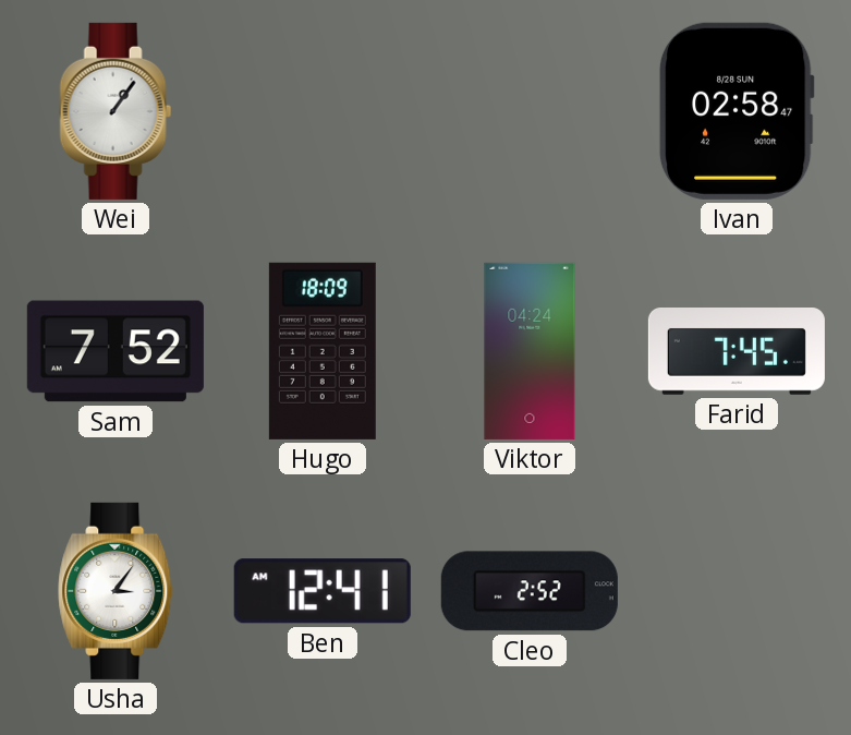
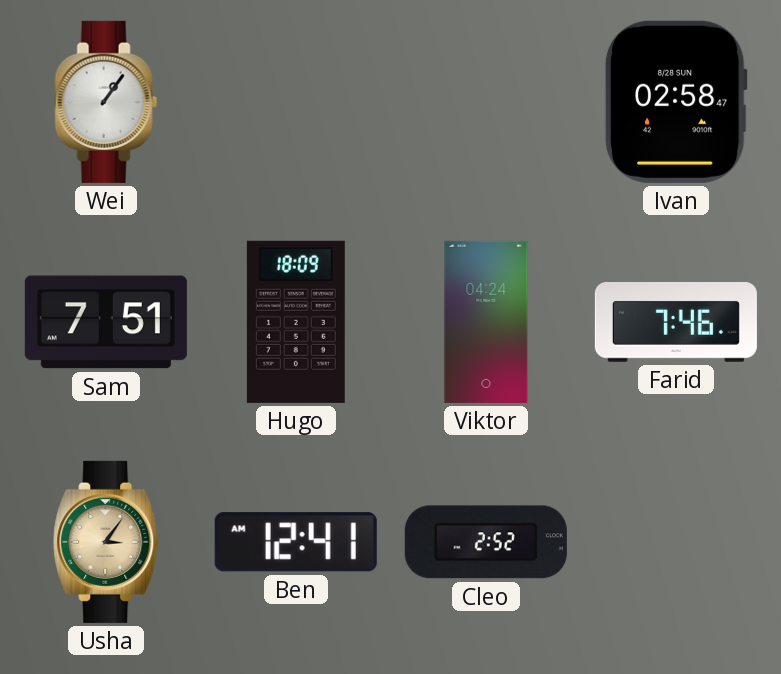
Sam: 7:52 -> 7:51 (106, 322)
Farid: 7:45 -> 7:46 (676, 323)
Usha dial: white -> champagne (107, 542)
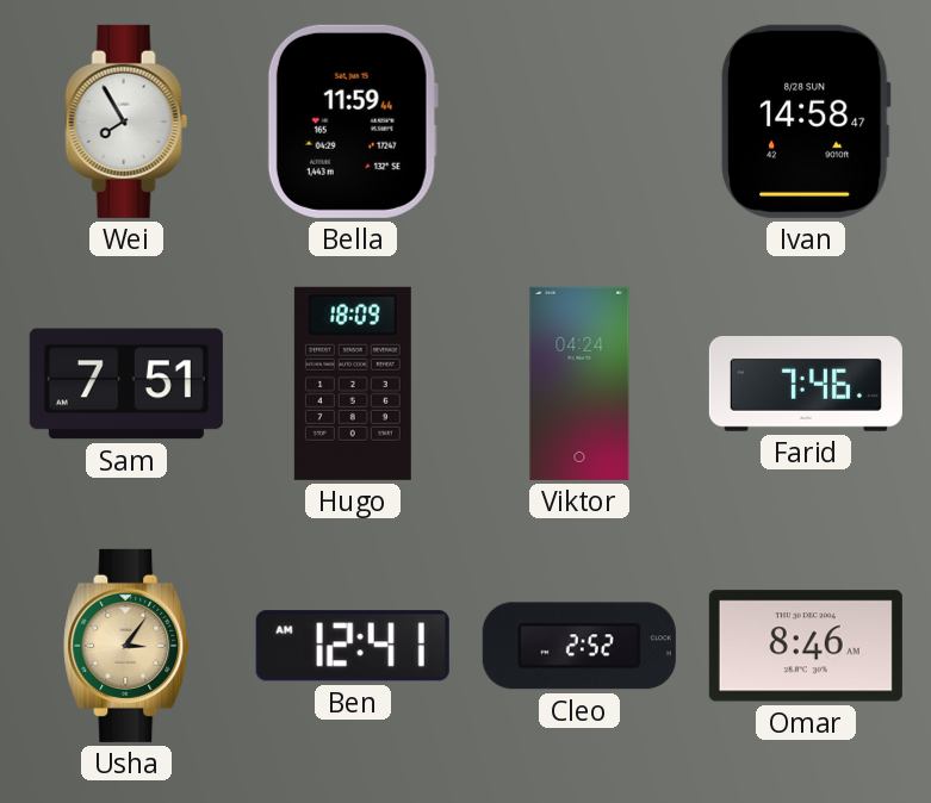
Wei: 1:06 -> 7:55 (126, 122)
Bella: none -> 11:59 (353, 122)
Ivan: 02:58 -> 14:58 (806, 122)
Omar: none -> 8:46 (806, 646)
